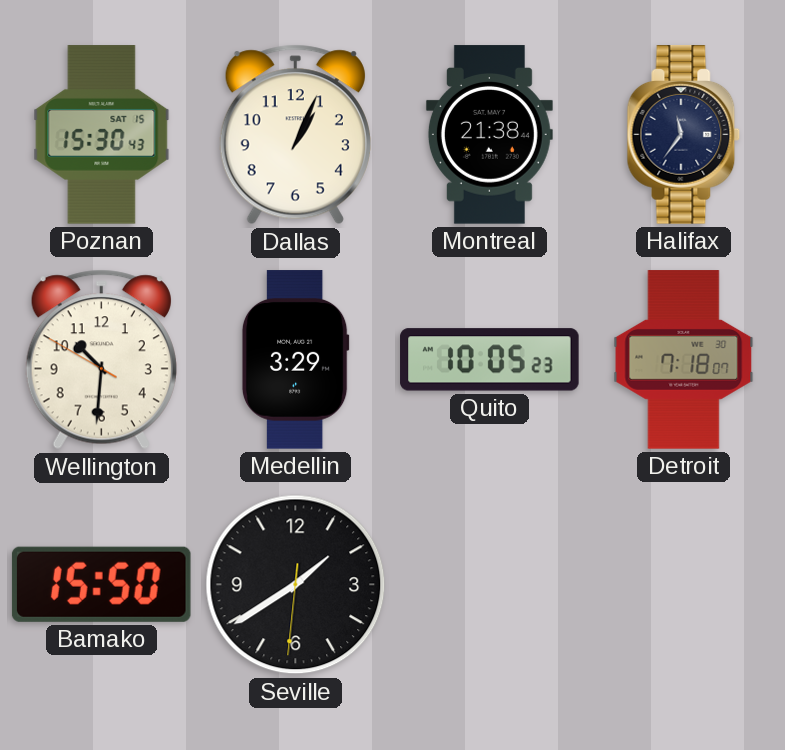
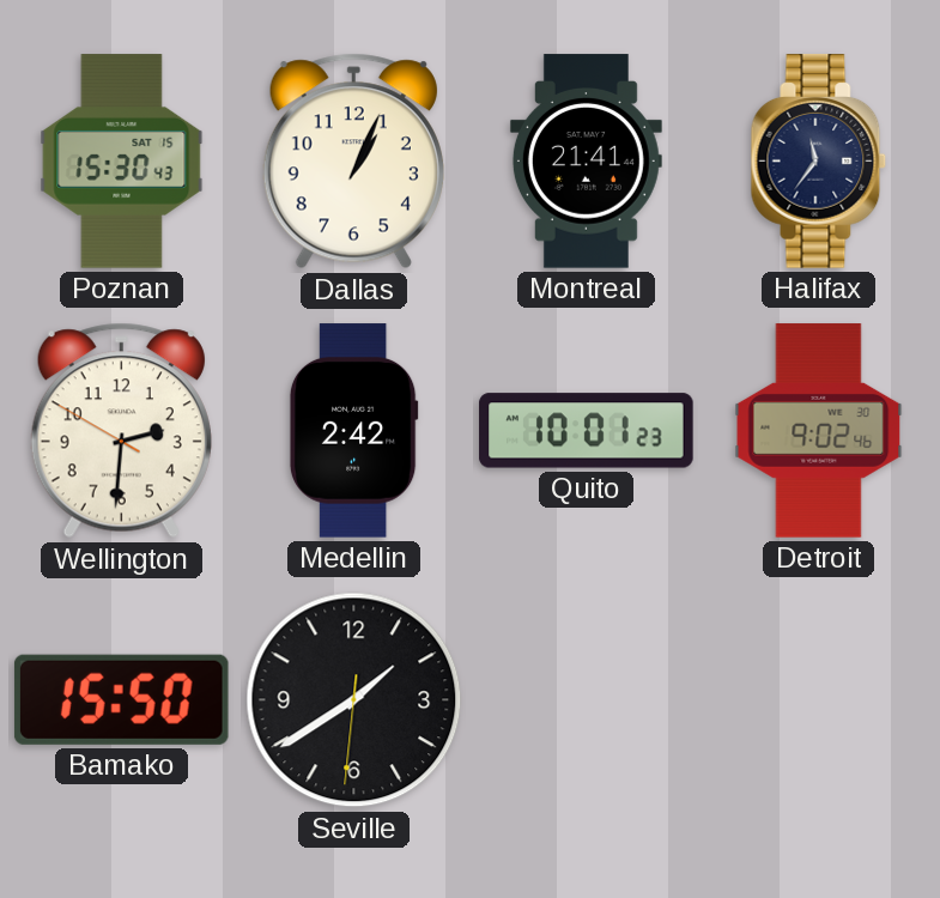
Montreal: 21:38 -> 21:41 (586, 162)
Wellington: 10:30 -> 2:30 (121, 431)
Medellin: 3:29 -> 2:42 (353, 431)
Quito: 10:05 -> 10:01 (587, 431)
Detroit: 7:18 -> 9:02 (819, 431)
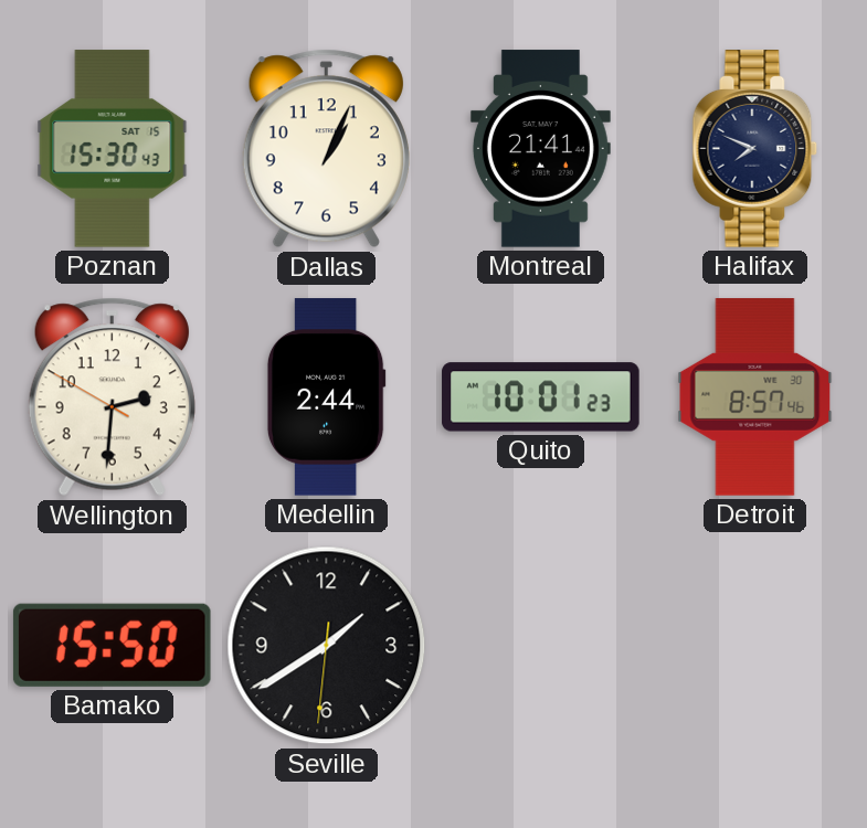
Halifax: 11:36 -> 7:49 (755, 149)
Medellin: 2:42 -> 2:44 (326, 397)
Detroit: 9:02 -> 8:57 (755, 397)
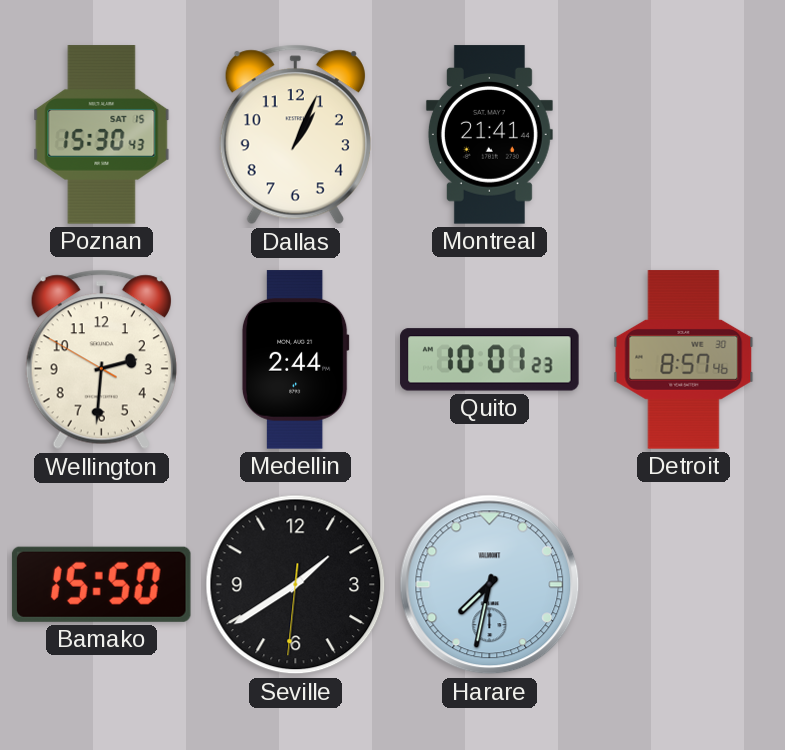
Halifax: 7:49 -> none (755, 149)
Harare: none -> 7:32 (490, 585)
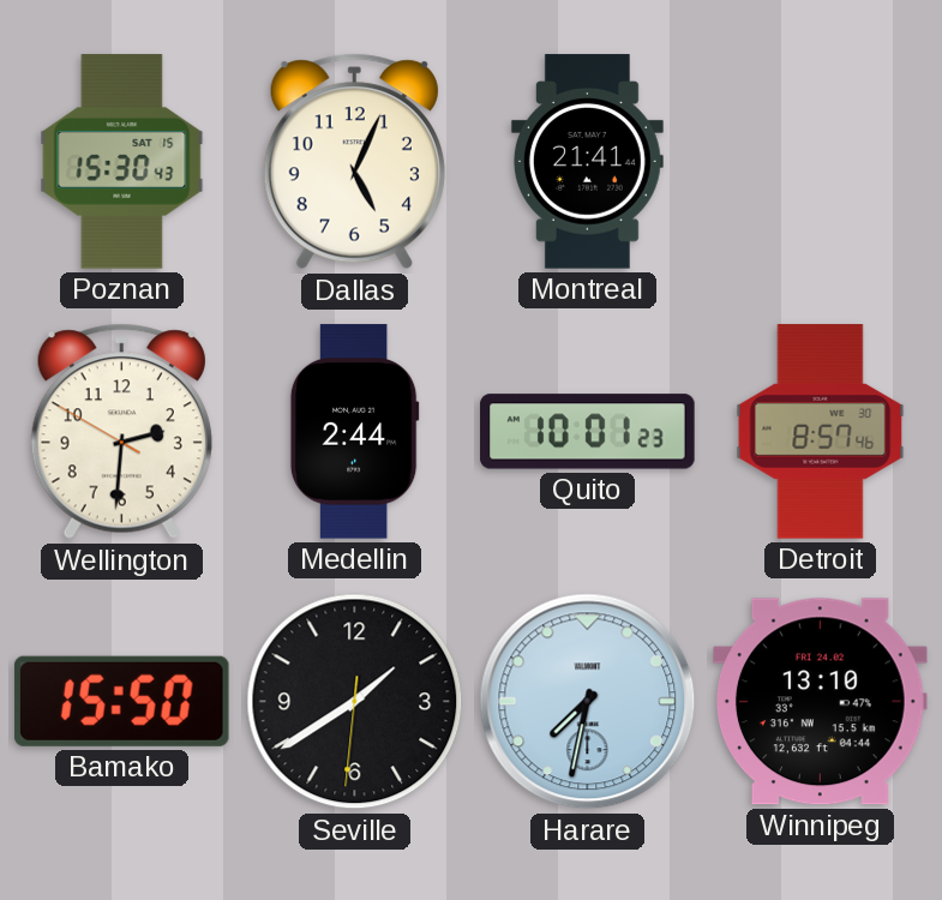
Dallas: 1:04 -> 5:04 (354, 162)
Winnipeg: none -> 13:10 (821, 702)
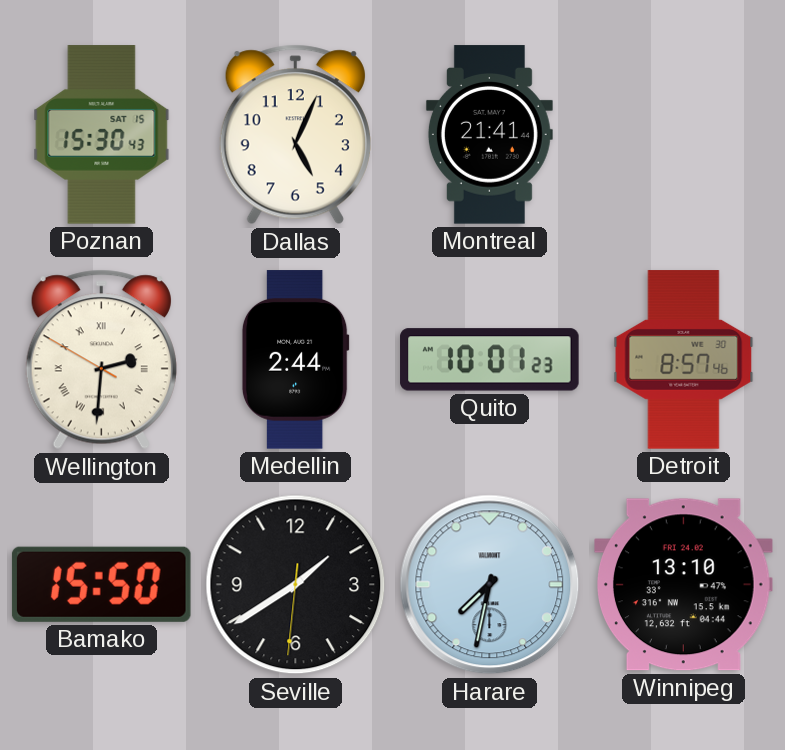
Wellington numerals: Arabic -> Roman (101, 360)
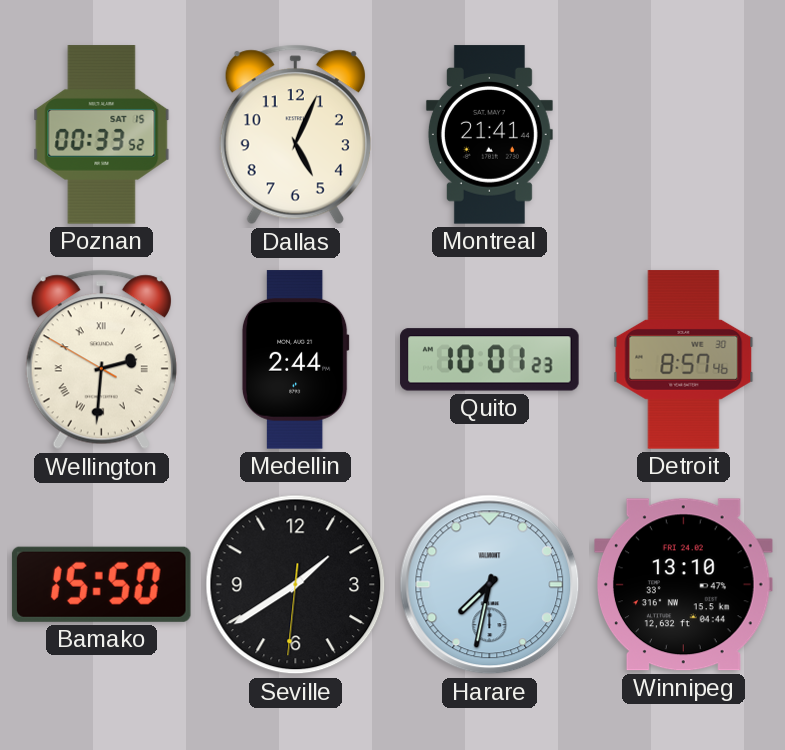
Poznan: 15:30 -> 00:33 (102, 135)
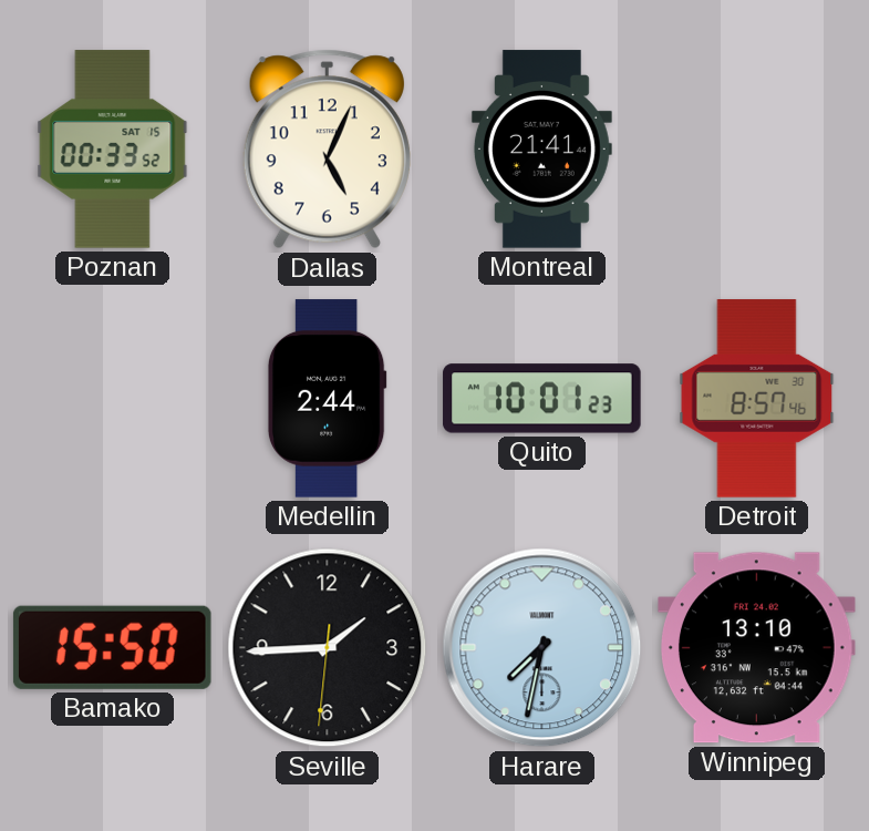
Wellington: 2:30 -> none (101, 360)
Seville: 1:39 -> 1:44 (328, 648)
